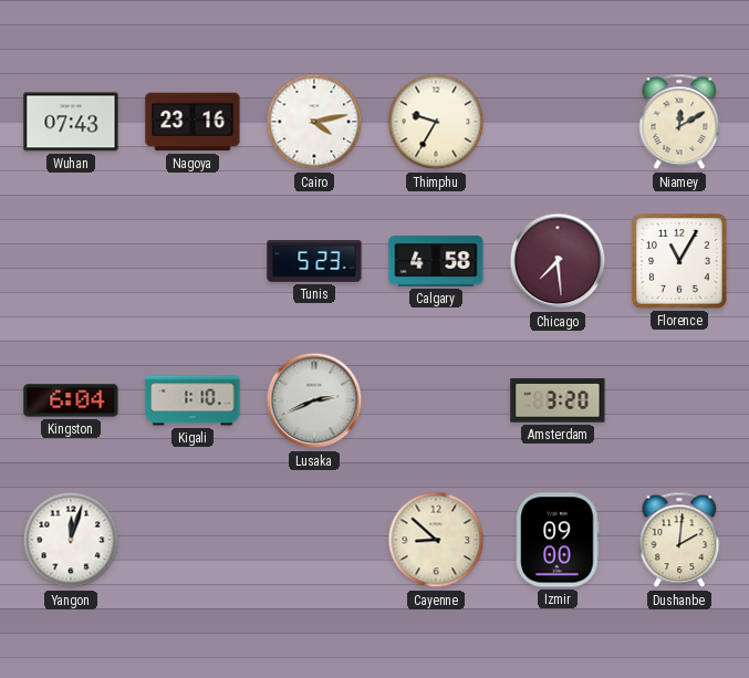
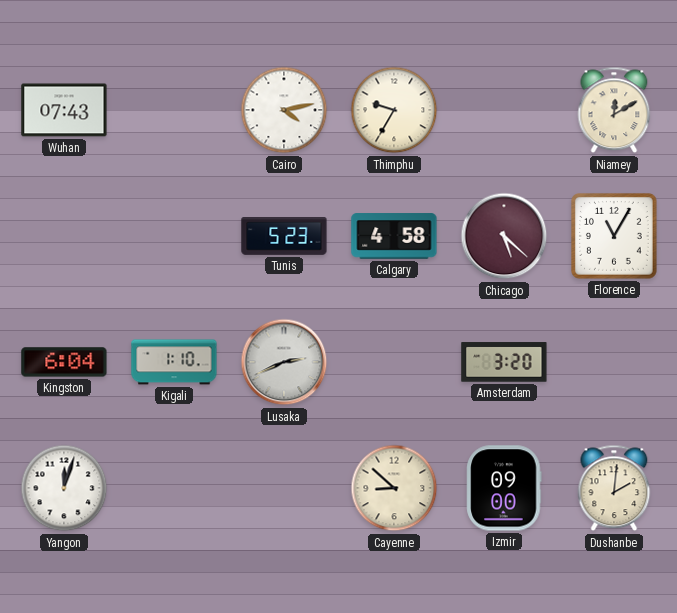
Nagoya: 23:16 -> none (193, 122)
Chicago: 7:29 -> 5:22 (504, 236)
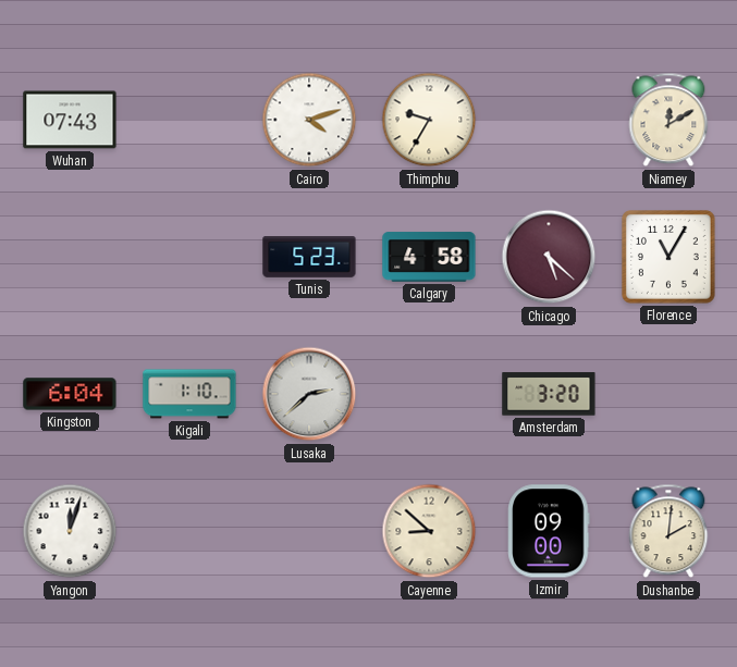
Cairo: 4:13 -> 4:12 (309, 120)
Lusaka: 2:41 -> 2:38 (309, 394)
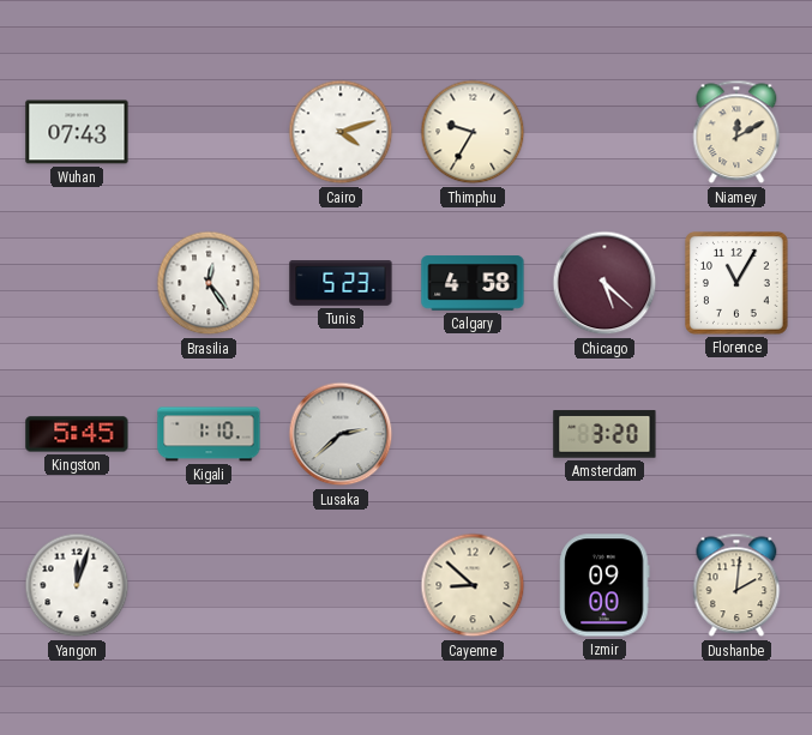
Brasilia: none -> 12:24 (209, 283)
Kingston: 6:04 -> 5:45 (77, 434)
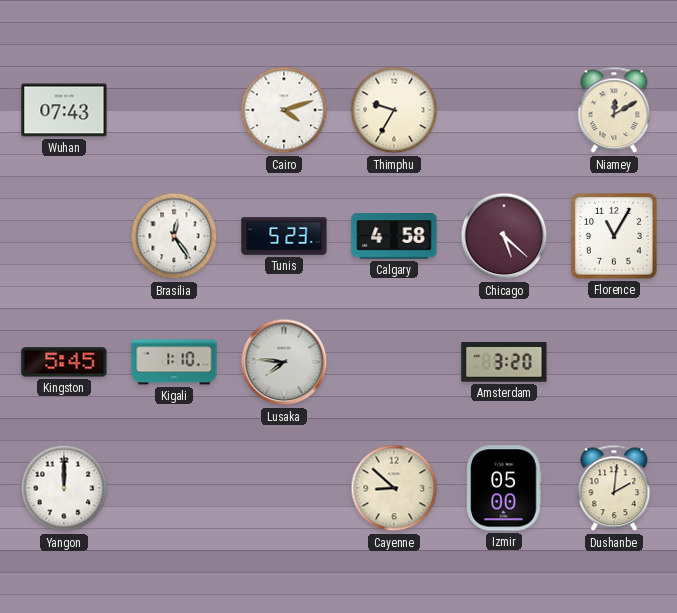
Lusaka: 2:38 -> 7:46 (284, 362)
Yangon: 12:03 -> 12:00 (64, 488)
Izmir: 09:00 -> 05:00 (504, 488)
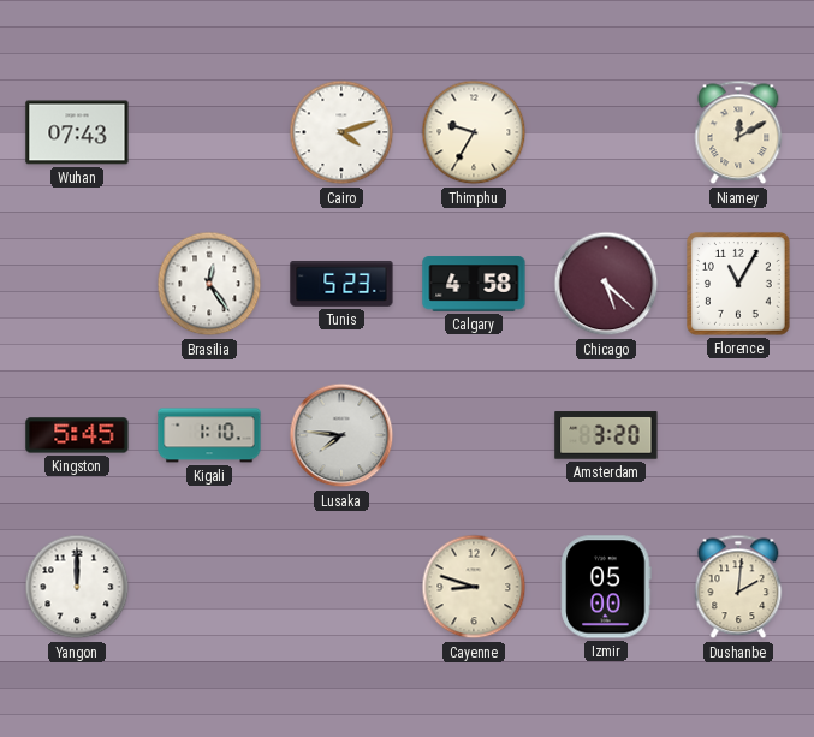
Cayenne: 8:52 -> 8:48 (474, 587)
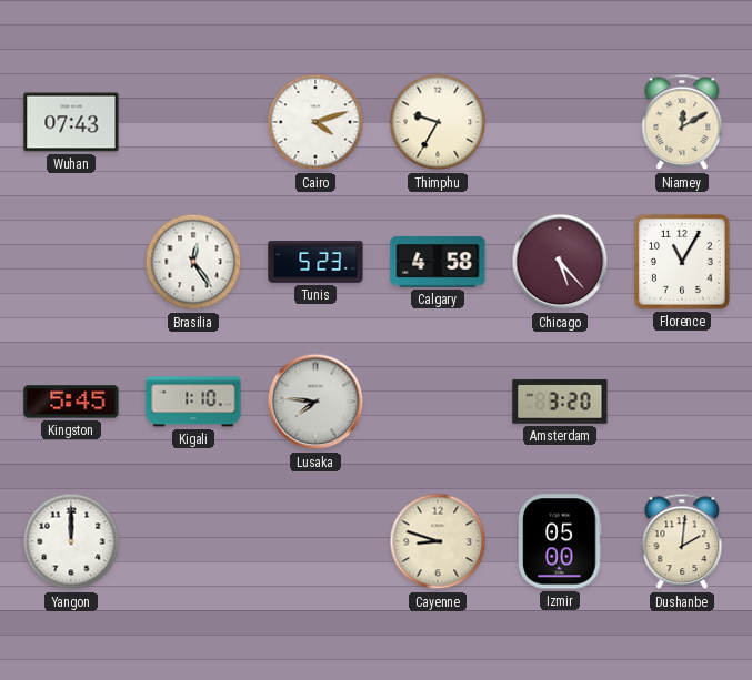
Chicago: 5:22 -> 5:23 (560, 262)
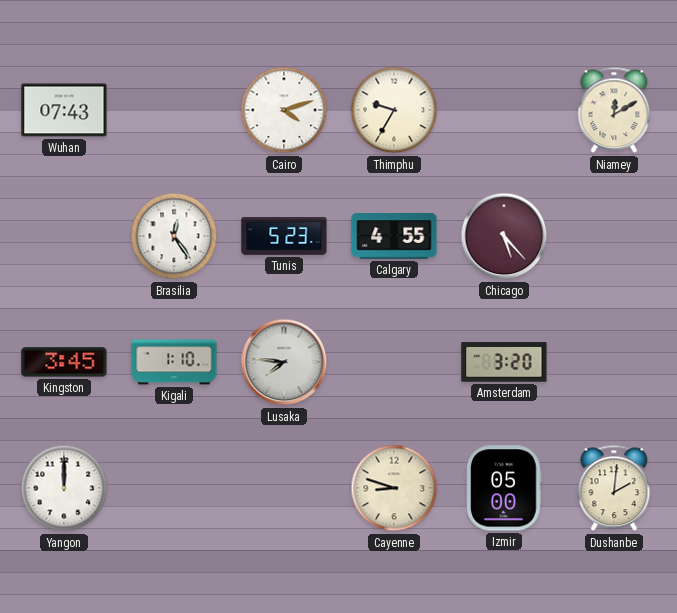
Calgary: 4:58 -> 4:55 (394, 236)
Florence: 11:05 -> none (683, 263)
Kingston: 5:45 -> 3:45 (64, 362)
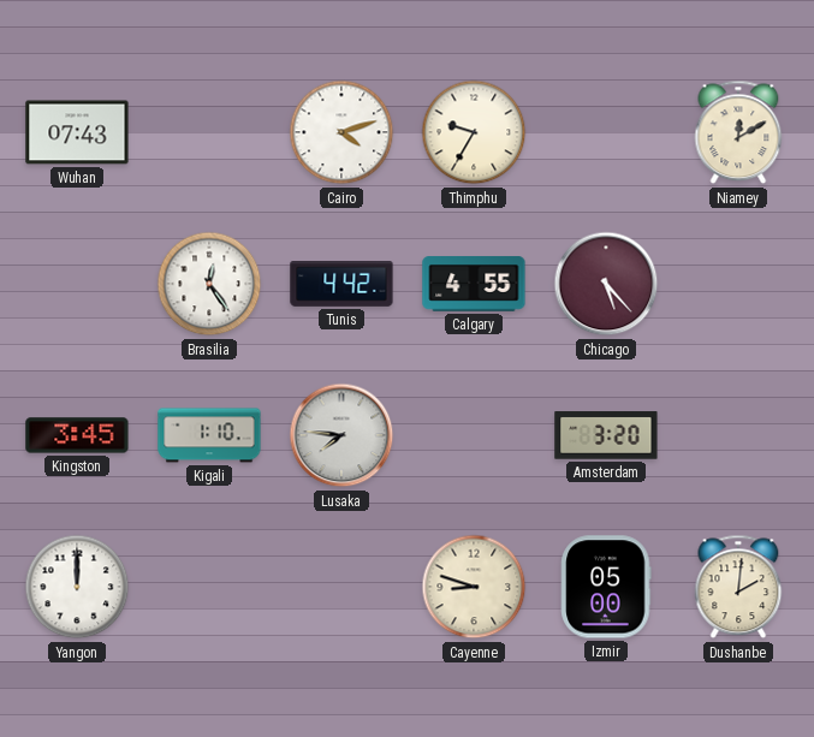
Tunis: 5:23 -> 4:42 (341, 285)
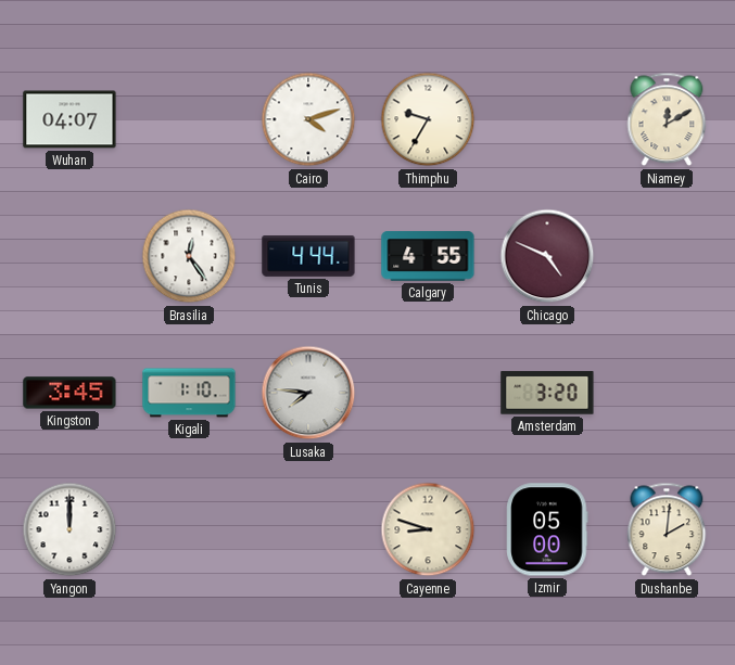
Wuhan: 07:43 -> 04:07 (69, 119)
Tunis: 4:42 -> 4:44 (308, 257)
Chicago: 5:23 -> 4:49 (547, 256)
